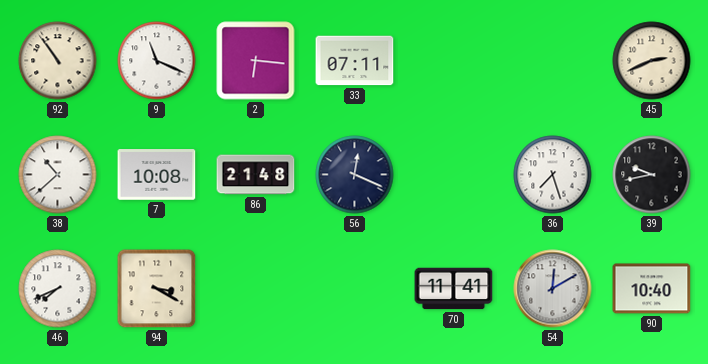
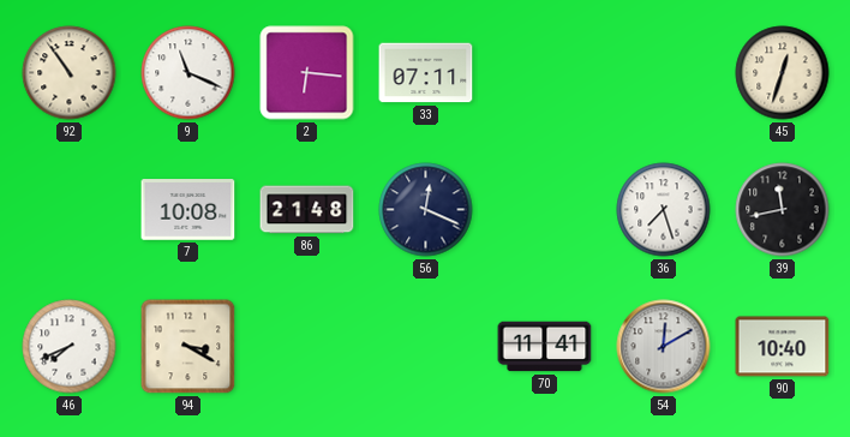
45: 2:41 -> 12:33 (783, 73)
38: 10:38 -> none (58, 175)
39: 9:43 -> 11:43 (783, 210)
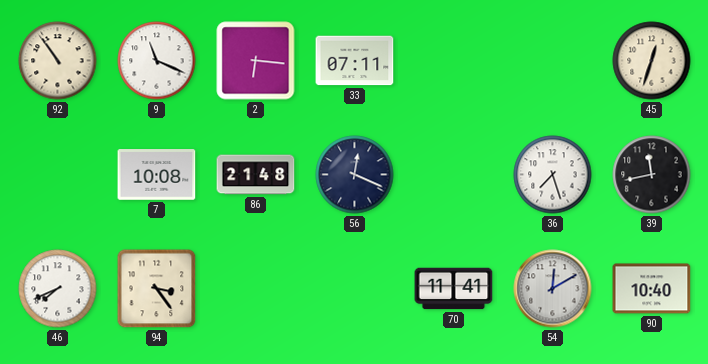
94: 3:20 -> 3:24 (157, 289)
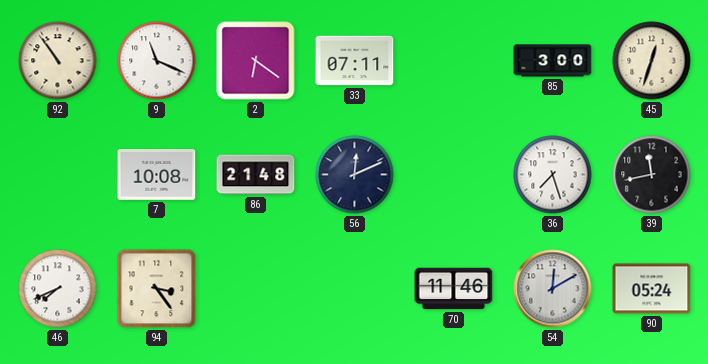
2: 6:16 -> 6:21 (256, 61)
85: none -> 3:00 (553, 61)
56: 12:19 -> 12:11 (355, 175)
70: 11:41 -> 11:46 (454, 289)
90: 10:40 -> 05:24 (652, 289)
